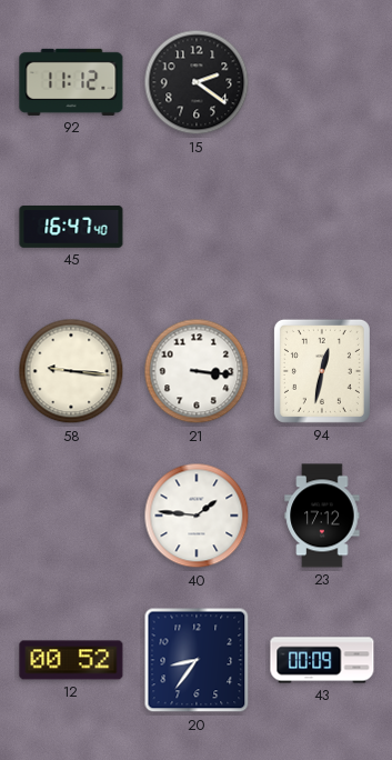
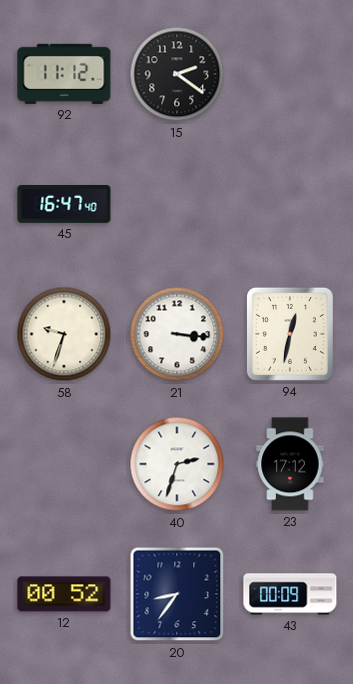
58: 9:16 -> 9:33 (64, 334)
40: 1:46 -> 2:33 (177, 464)
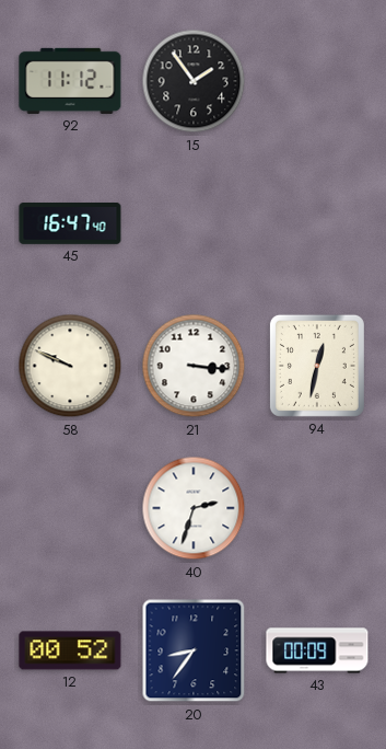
15: 2:21 -> 1:54 (194, 81)
58: 9:33 -> 9:49 (70, 366)
23: 17:12 -> none (290, 464)
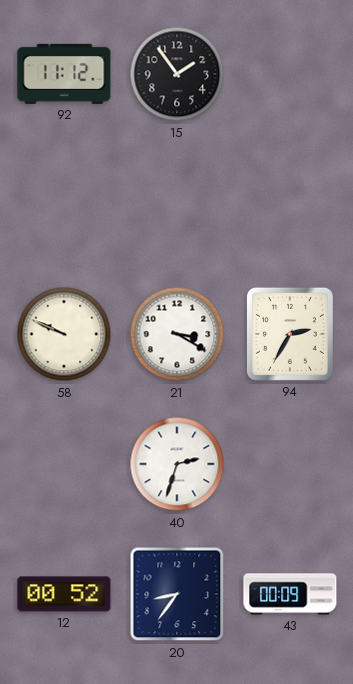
45: 16:47 -> none (70, 224)
21: 3:16 -> 3:20 (177, 334)
94: 12:32 -> 2:35 (290, 334)
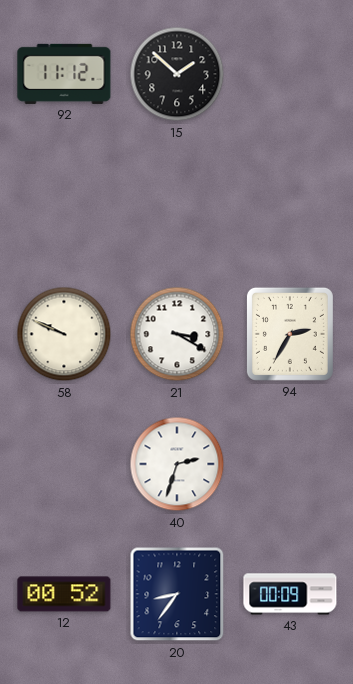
15: 1:54 -> 1:52 (177, 74)
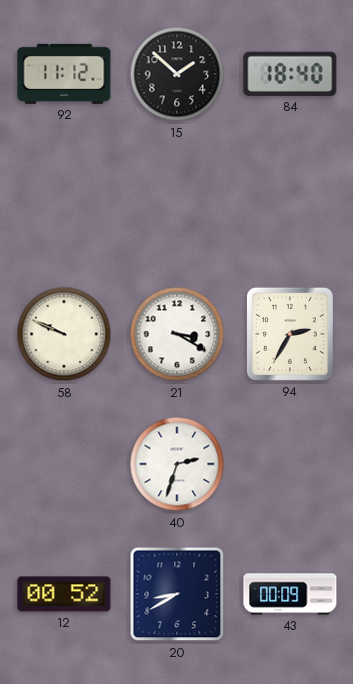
84: none -> 18:40 (290, 74)
20: 8:36 -> 8:40 (177, 594)
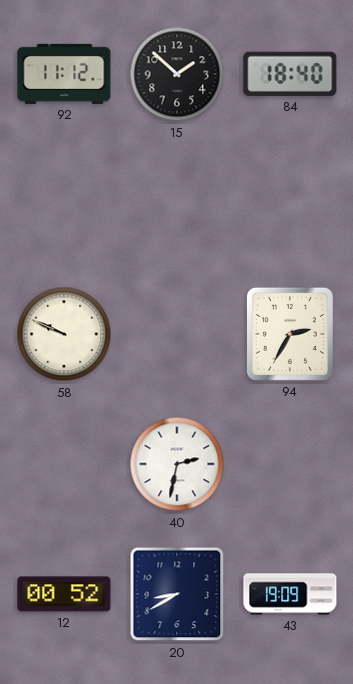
21: 3:20 -> none (177, 334)
40: 2:33 -> 2:32 (177, 464)
43: 00:09 -> 19:09 (290, 594)
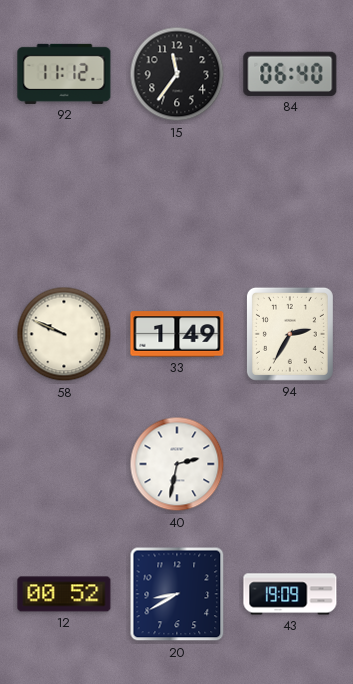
15: 1:52 -> 11:36 (177, 74)
84: 18:40 -> 06:40 (290, 74)
33: none -> 1:49 (177, 334)
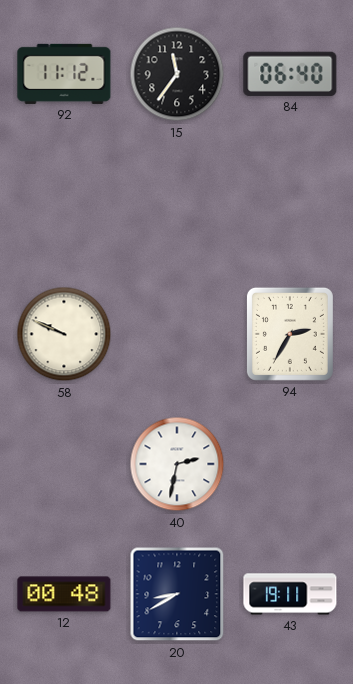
33: 1:49 -> none (177, 334)
12: 00:52 -> 00:48 (64, 594)
43: 19:09 -> 19:11 (290, 594)
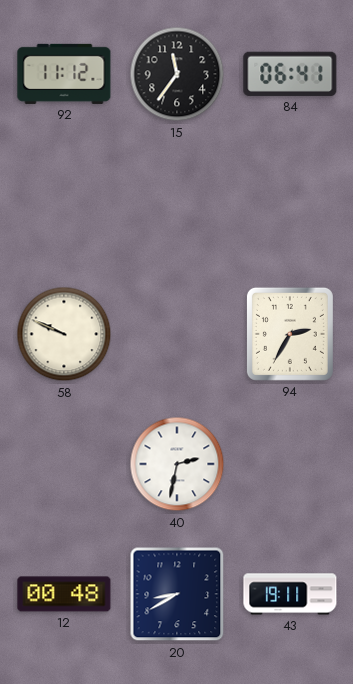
84: 06:40 -> 06:41 (290, 74)
